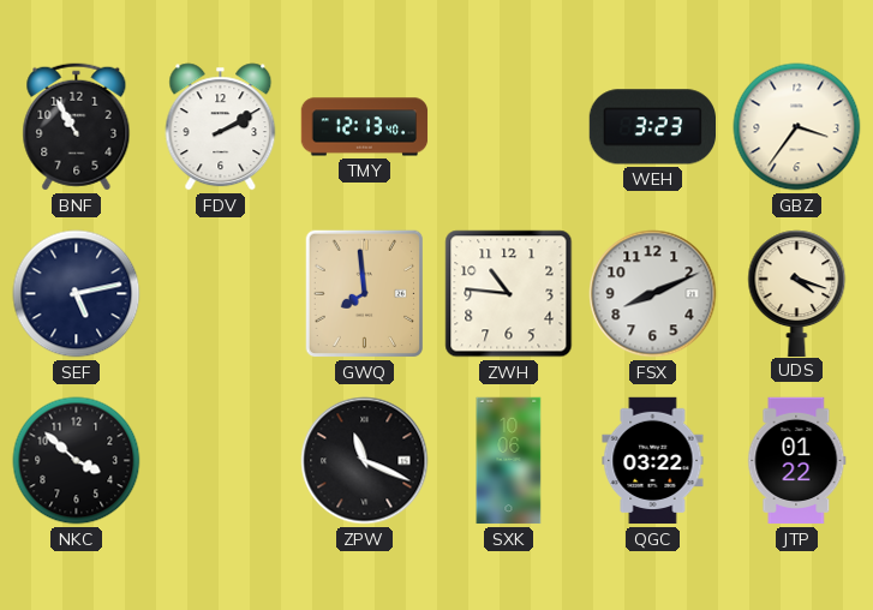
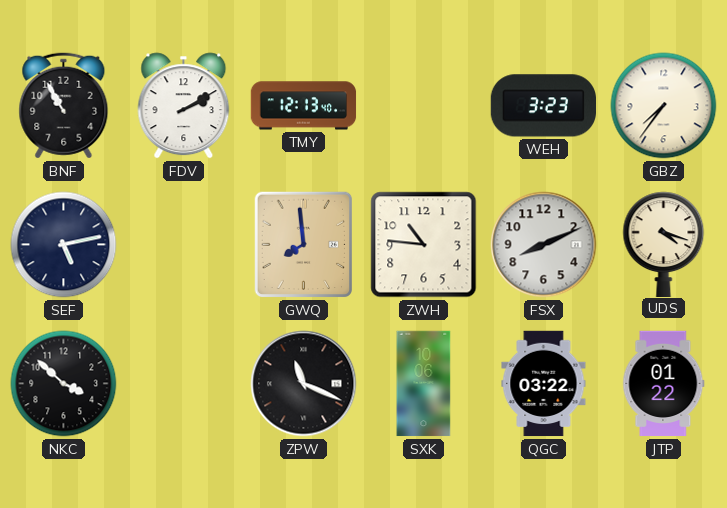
GBZ: 3:36 -> 7:36 (664, 106)
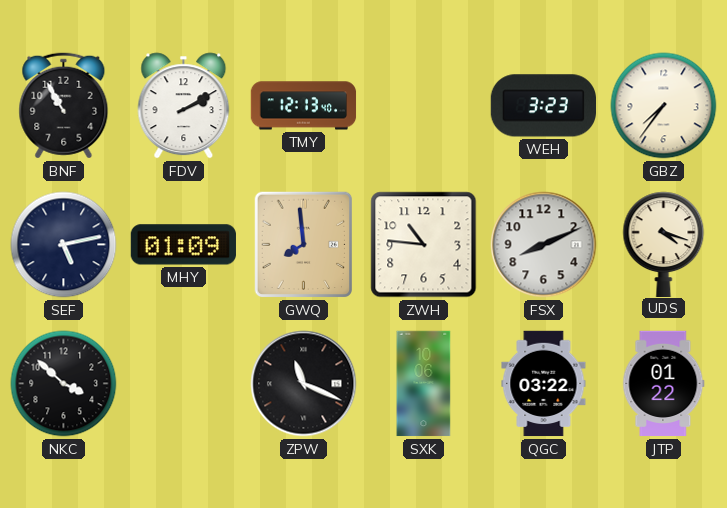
MHY: none -> 01:09 (183, 245)
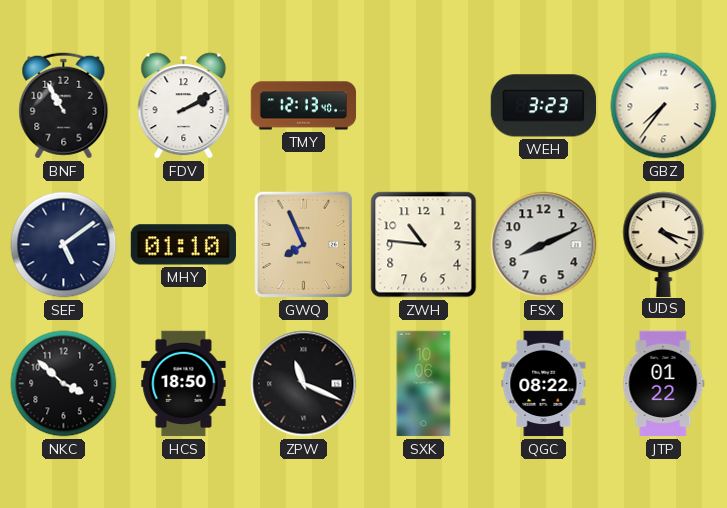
SEF: 5:13 -> 5:09 (64, 245)
MHY: 01:09 -> 01:10 (183, 245)
GWQ: 7:59 -> 7:56 (303, 245)
HCS: none -> 18:50 (184, 384)
QGC: 03:22 -> 08:22 (544, 384)
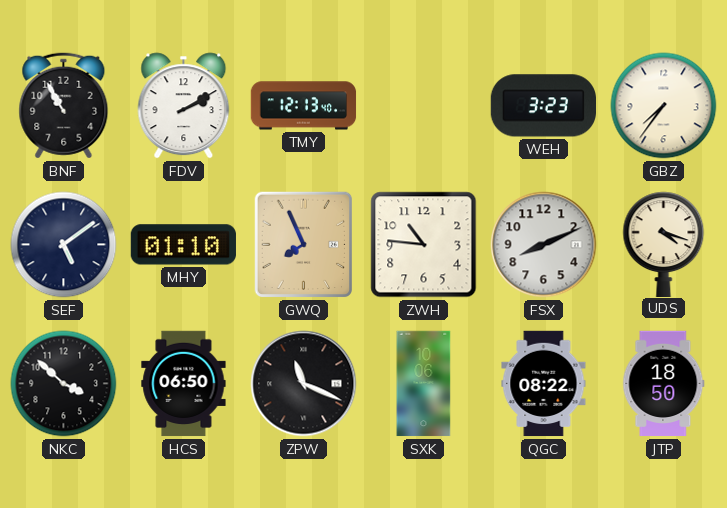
HCS: 18:50 -> 06:50 (184, 384)
JTP: 01:22 -> 18:50 (664, 384)
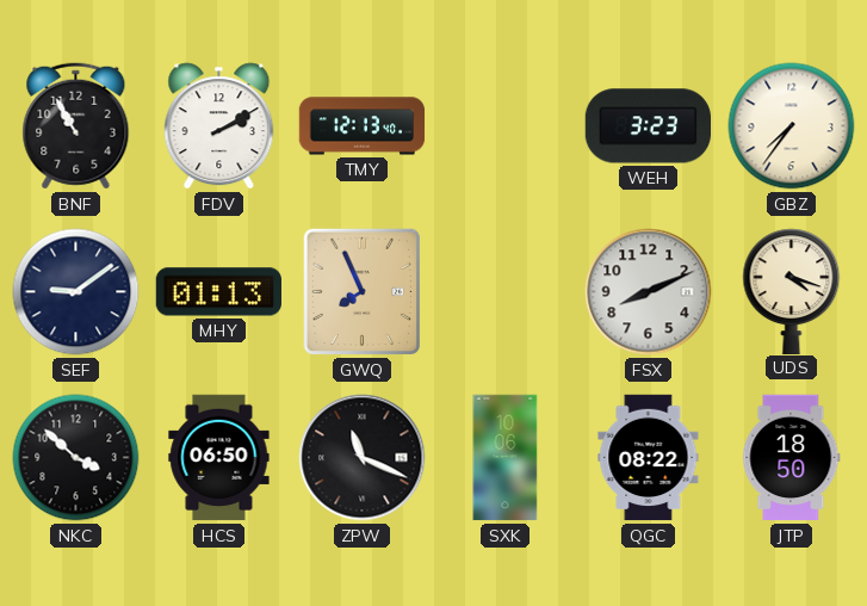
SEF: 5:09 -> 9:09 (76, 292)
MHY: 01:10 -> 01:13 (218, 292)
ZWH: 10:46 -> none (424, 245)
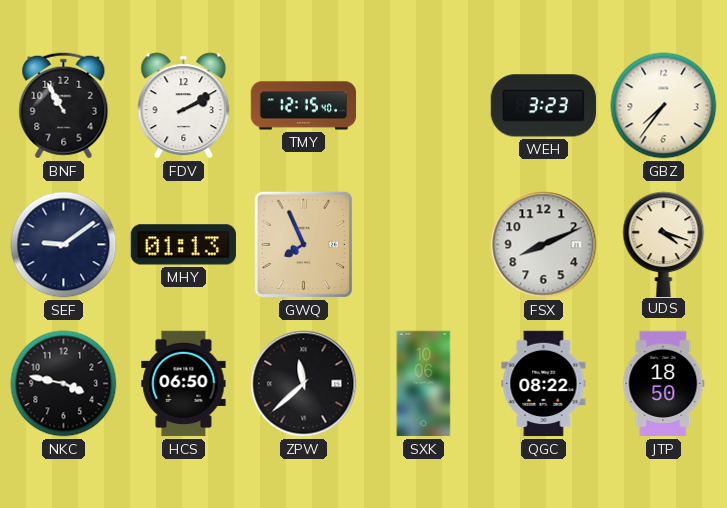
TMY: 12:13 -> 12:15 (304, 106)
NKC: 3:52 -> 3:47 (64, 384)
ZPW: 11:19 -> 11:38 (304, 384)
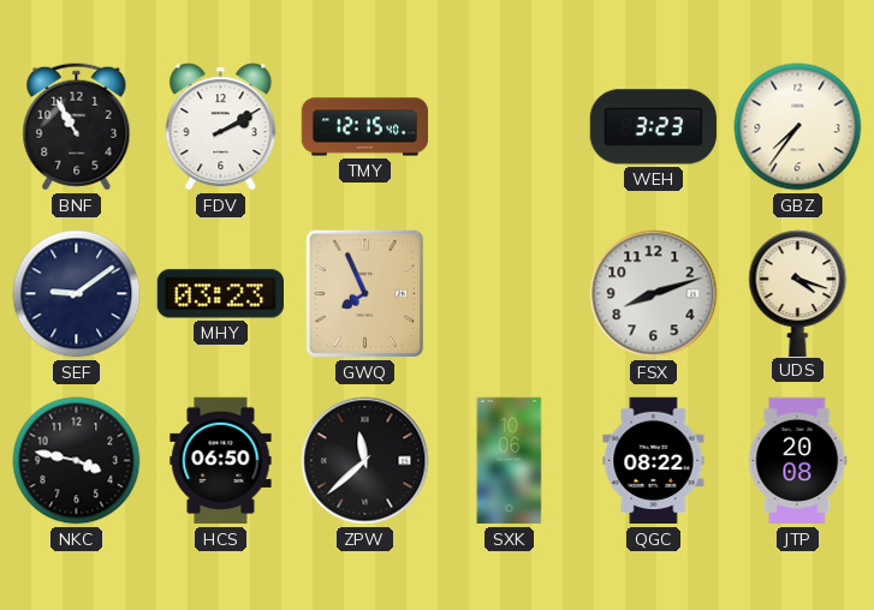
MHY: 01:13 -> 03:23 (220, 294)
FSX: 8:11 -> 8:12 (654, 294)
JTP: 18:50 -> 20:08 (798, 461)
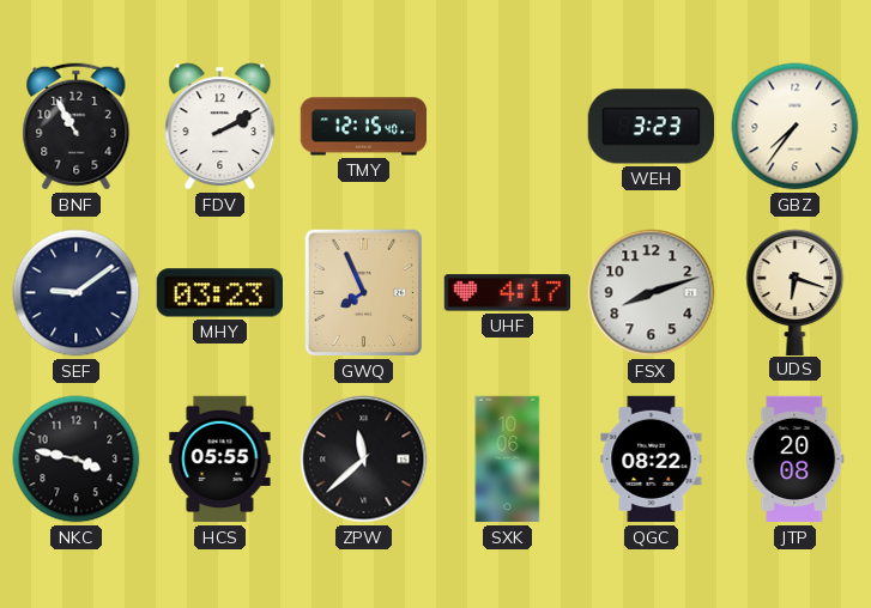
UHF: none -> 4:17 (507, 293)
UDS: 4:18 -> 6:18 (796, 292)
HCS: 06:50 -> 05:55 (220, 460)
